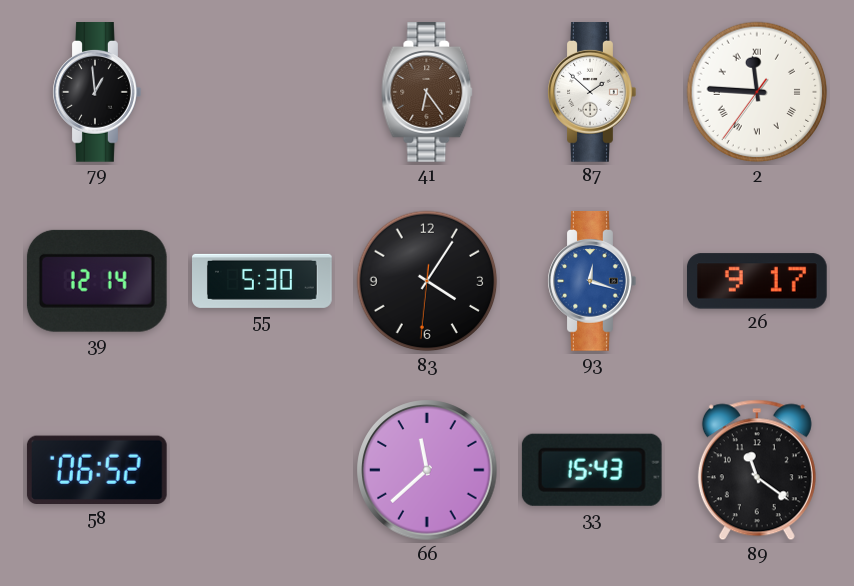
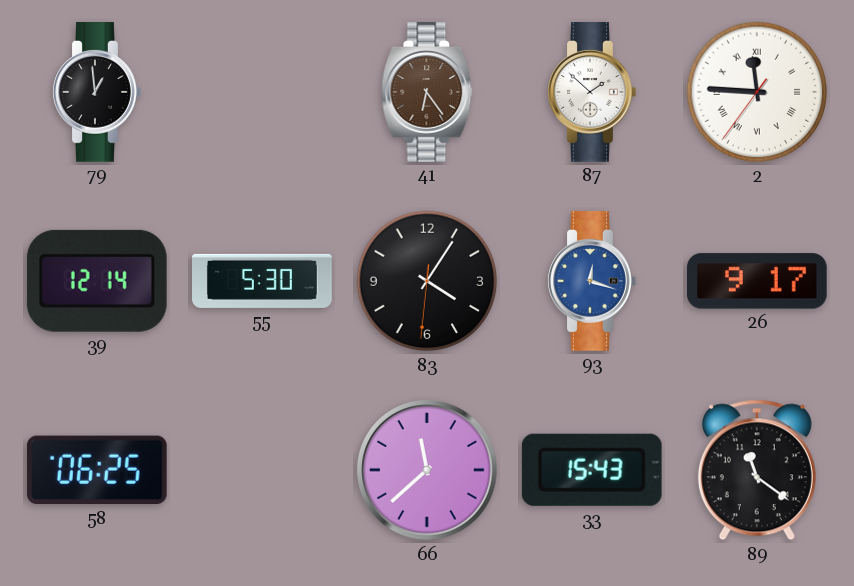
58: 06:52 -> 06:25 (97, 470)
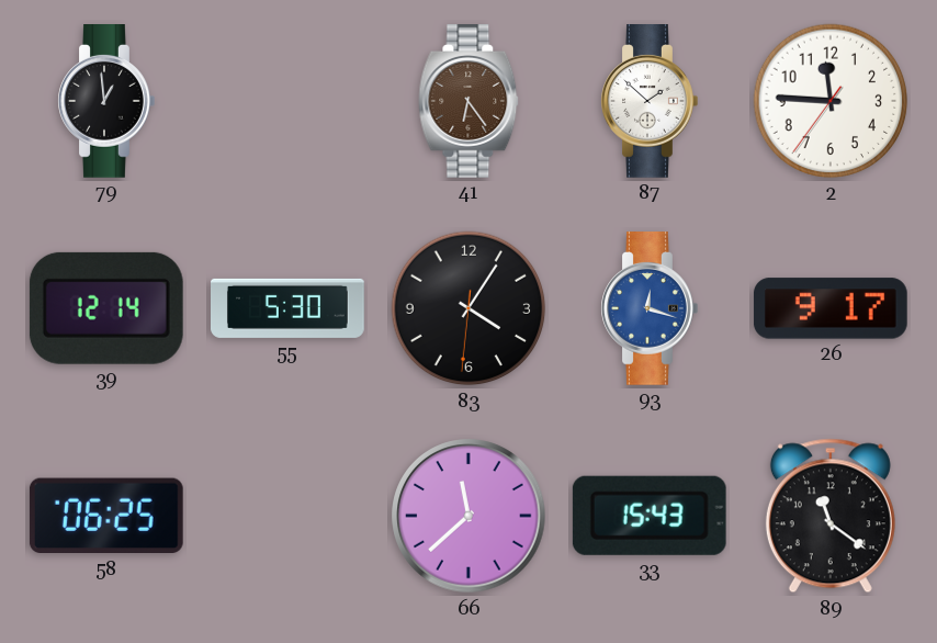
2 numerals: Roman -> Arabic (831, 101)
